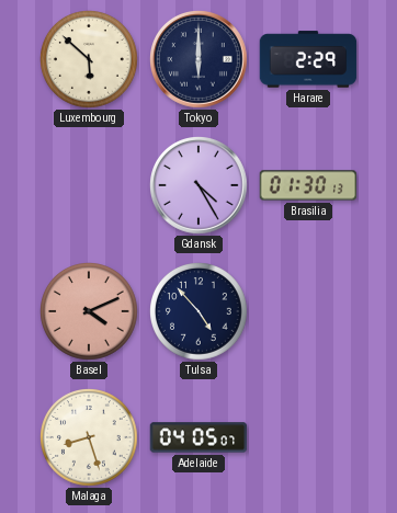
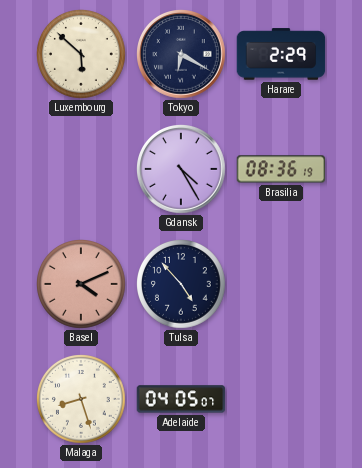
Tokyo: 6:00 -> 6:20 (182, 55)
Brasilia: 01:30 -> 08:36 (281, 169)
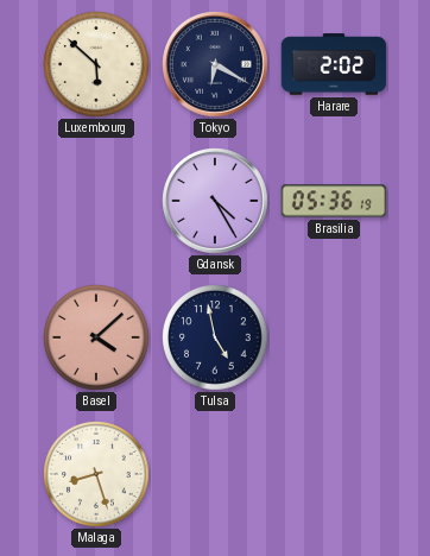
Harare: 2:29 -> 2:02 (334, 64)
Brasilia: 08:36 -> 05:36 (334, 201)
Basel: 4:11 -> 4:08 (97, 339)
Tulsa: 4:53 -> 4:58 (216, 339)
Adelaide: 04:05 -> none (181, 399)
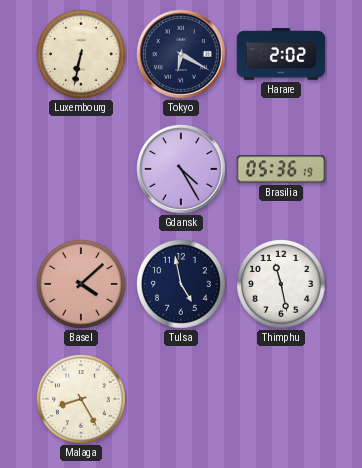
Luxembourg: 5:52 -> 6:32 (82, 55)
Thimphu: none -> 11:28 (282, 285)
Malaga: 8:27 -> 8:25 (82, 400)
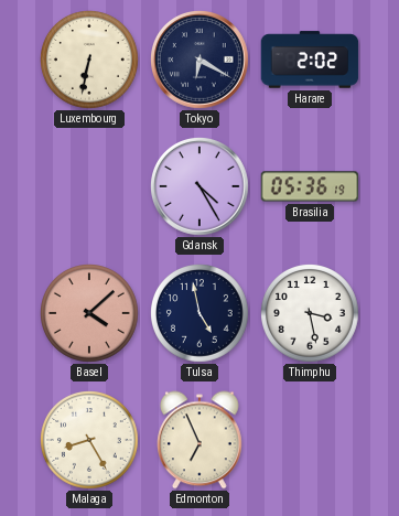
Thimphu: 11:28 -> 3:28 (311, 314)
Edmonton: none -> 6:56 (201, 440)
